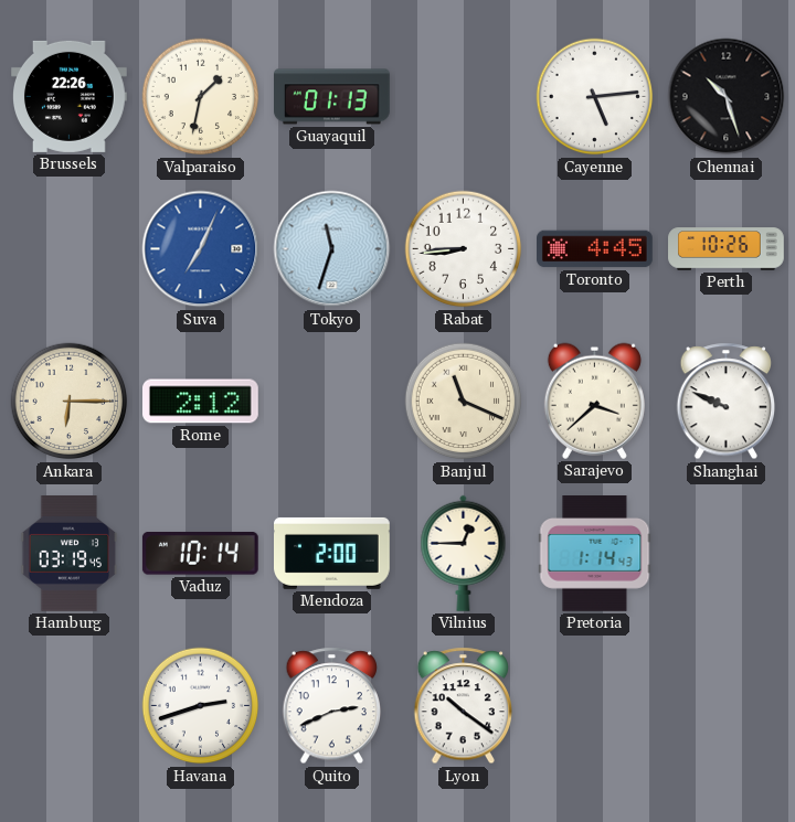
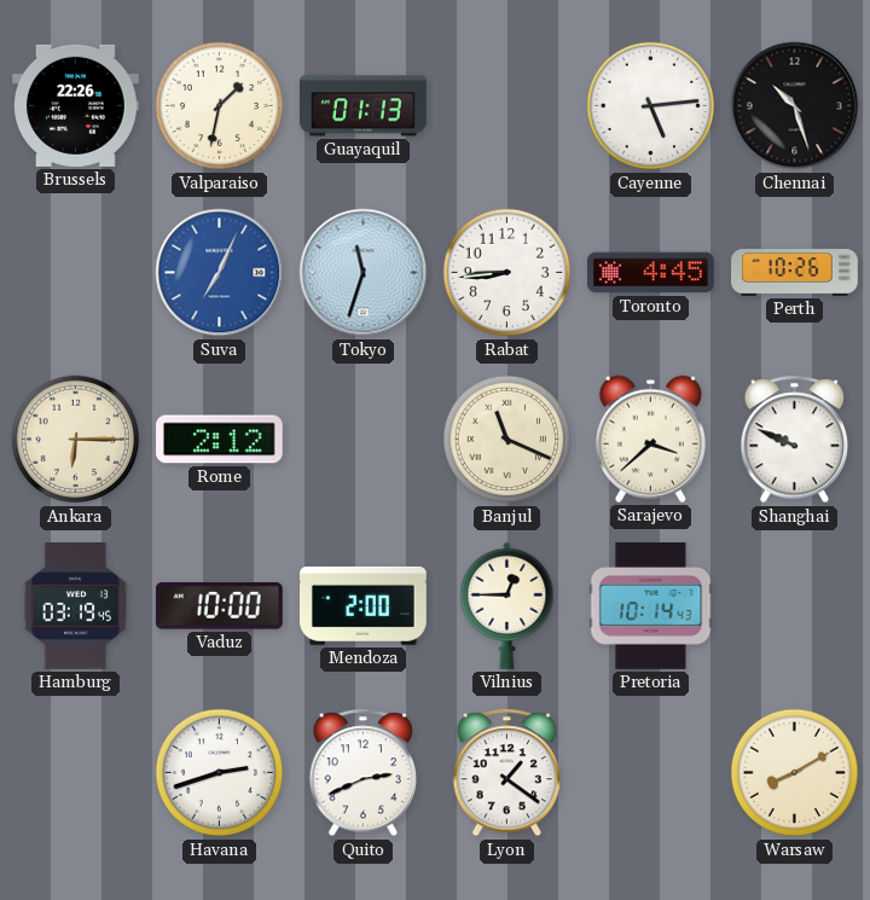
Vaduz: 10:14 -> 10:00 (219, 606)
Pretoria: 1:14 -> 10:14 (651, 606)
Lyon: 10:21 -> 1:21 (507, 773)
Warsaw: none -> 8:10 (795, 773)
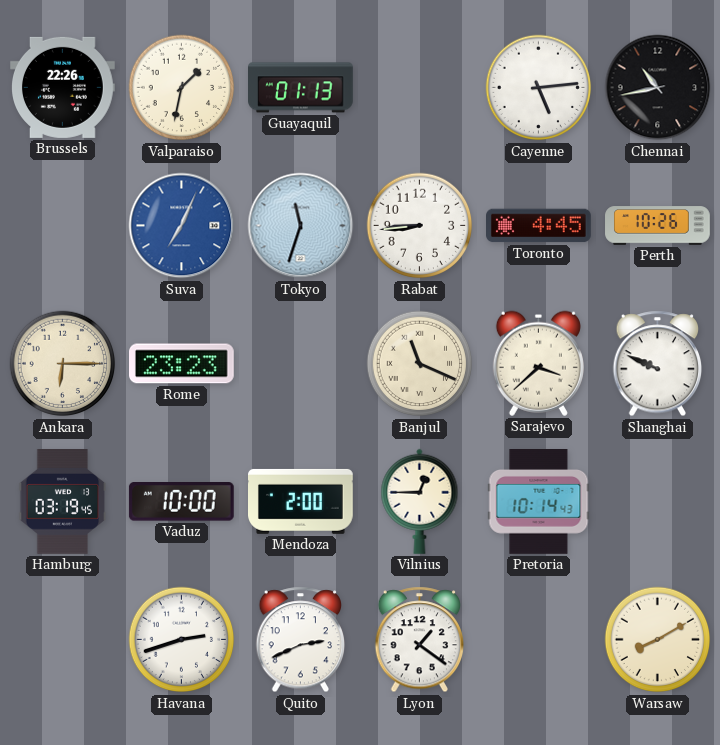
Chennai: 10:27 -> 10:43 (658, 88)
Rome: 2:12 -> 23:23 (182, 364)
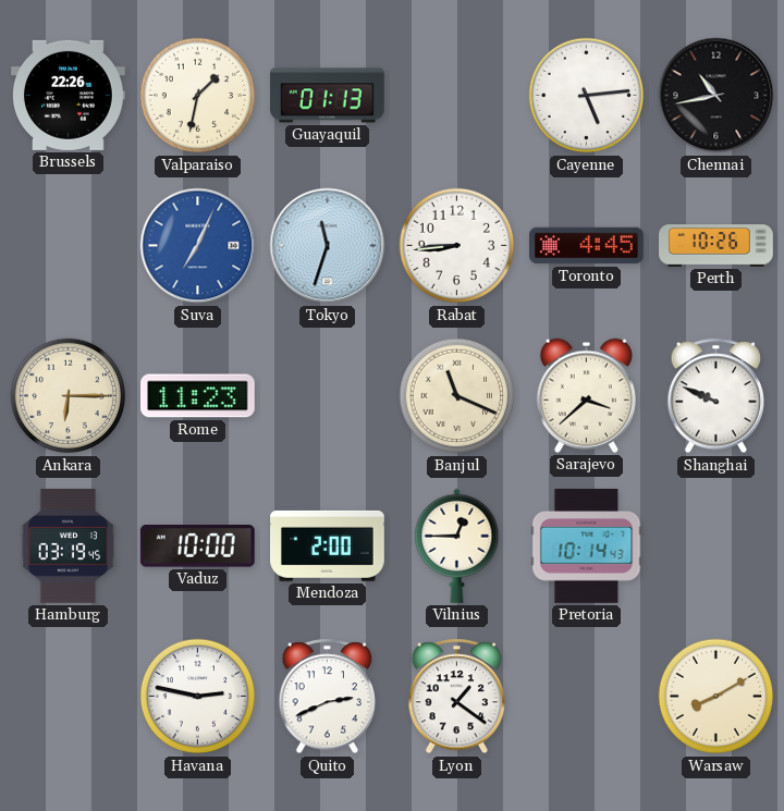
Rome: 23:23 -> 11:23 (198, 396)
Havana: 2:42 -> 2:47 (198, 697)
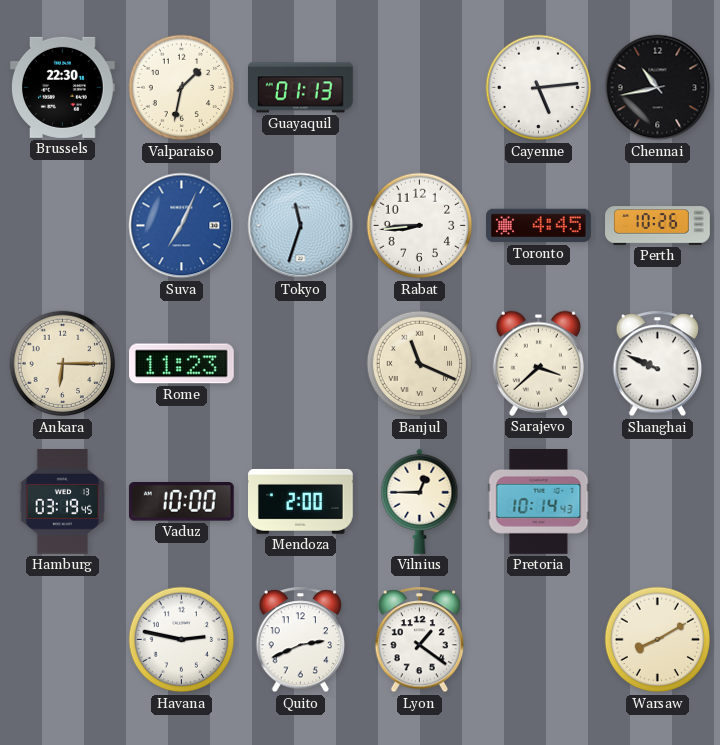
Brussels: 22:26 -> 22:30 (63, 87)
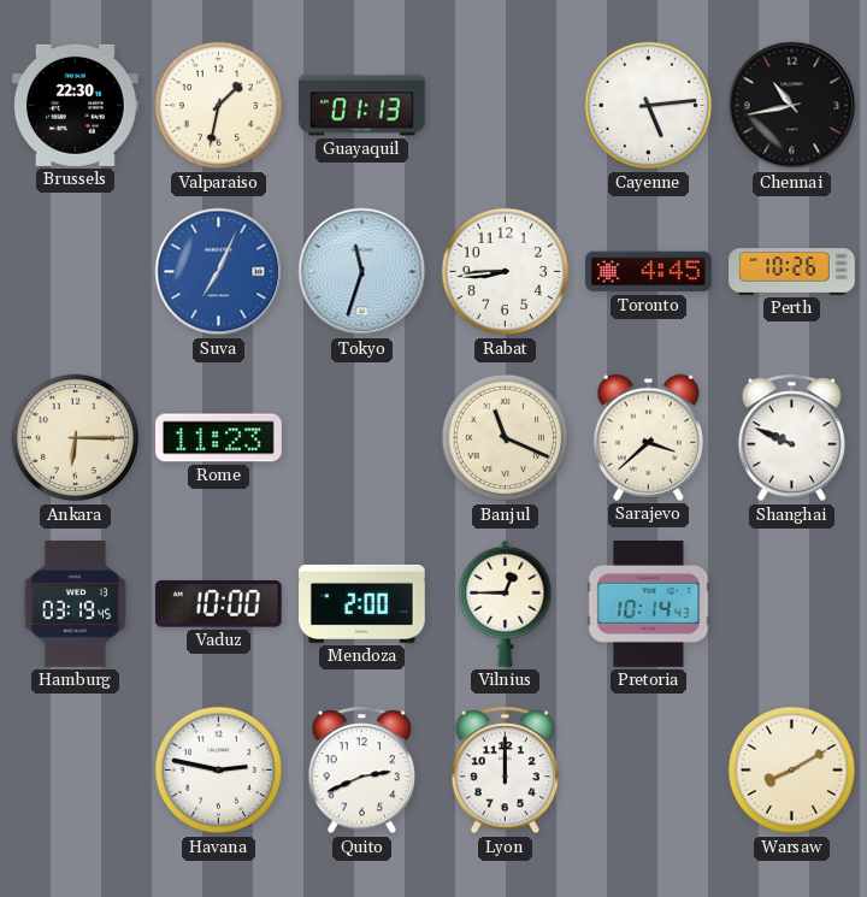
Lyon: 1:21 -> 12:00 (506, 771)
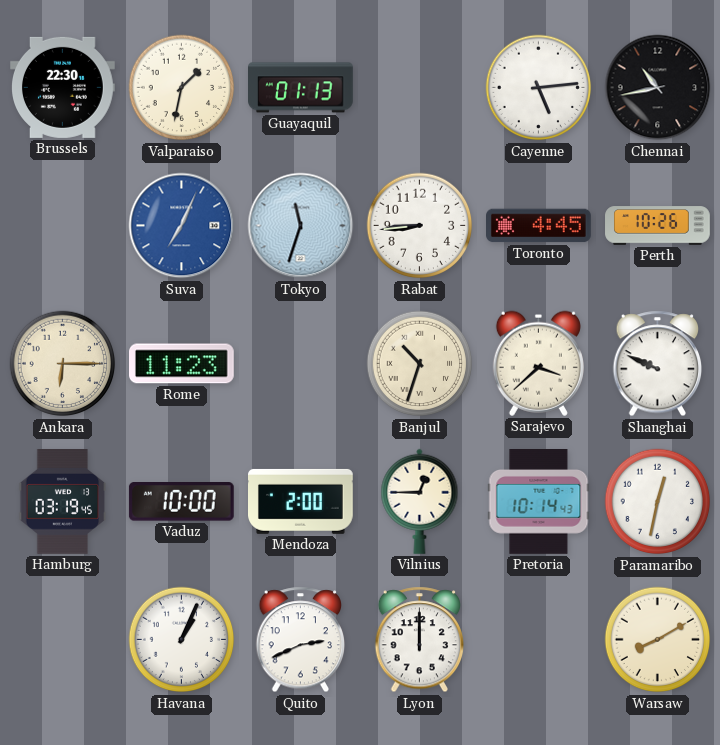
Banjul: 11:19 -> 10:33 (420, 364)
Paramaribo: none -> 12:32 (658, 502)
Havana: 2:47 -> 1:04 (182, 640)
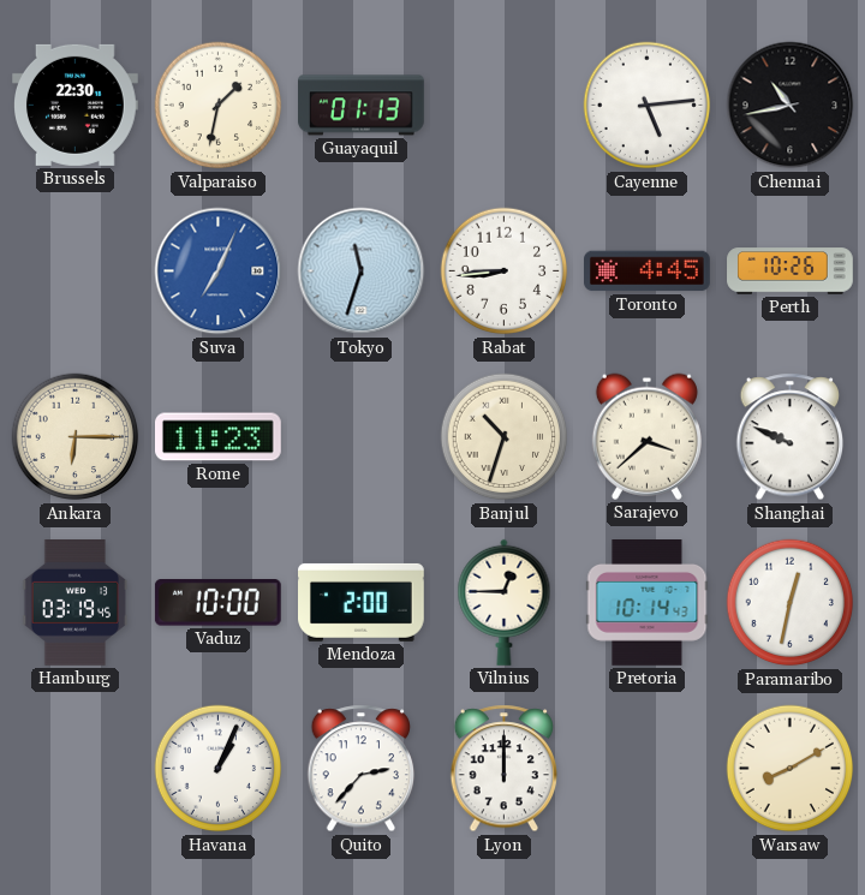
Quito: 2:41 -> 2:37 (362, 769)
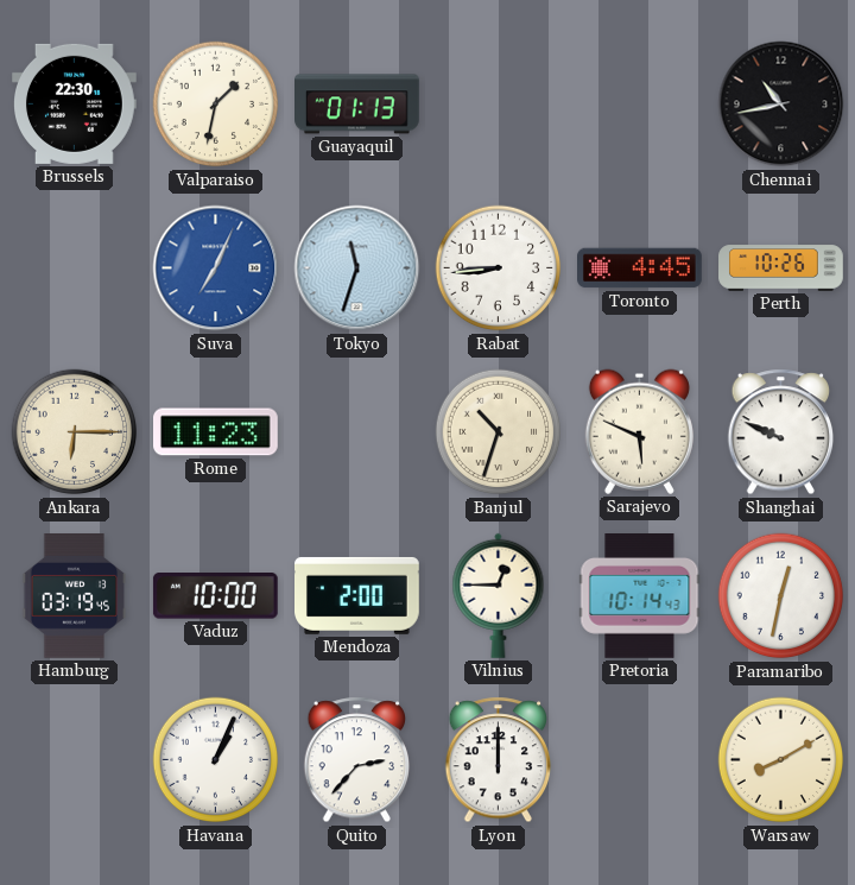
Cayenne: 5:14 -> none (648, 106)
Sarajevo: 3:38 -> 5:49 (639, 431)
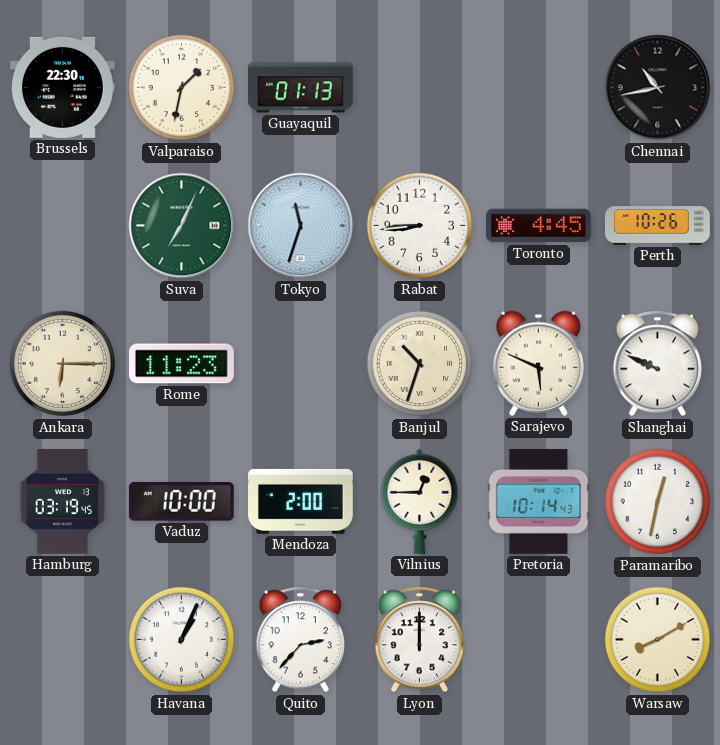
Suva dial: blue -> green (182, 226)
